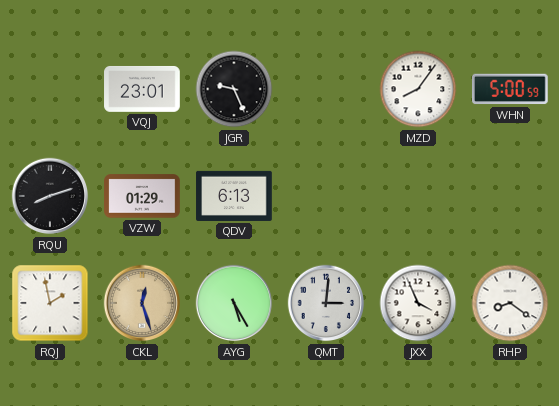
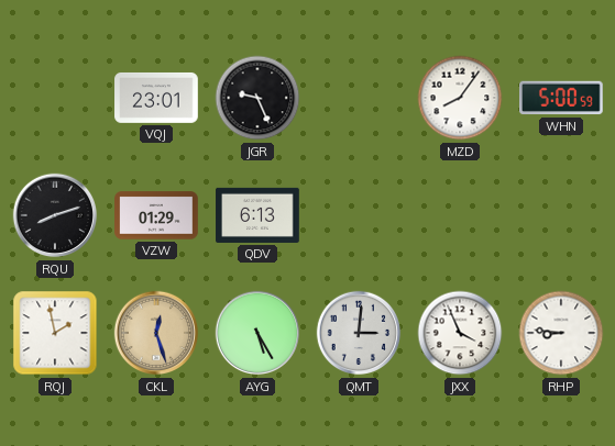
RHP: 8:21 -> 8:46 (561, 333)
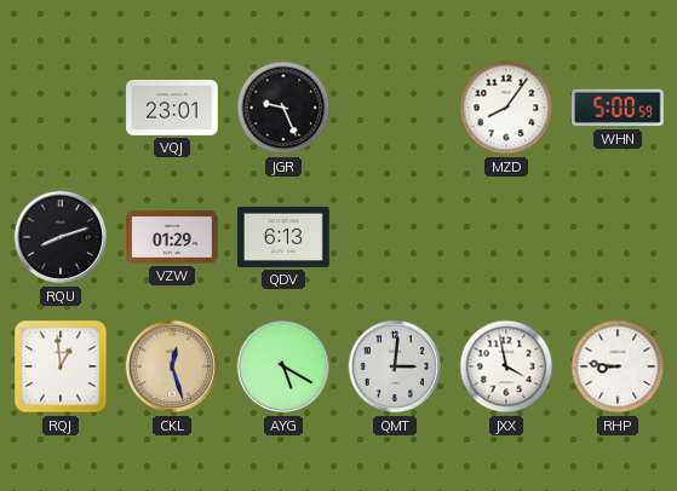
RQJ: 1:58 -> 12:59 (61, 366)
AYG: 5:25 -> 5:20 (283, 366)
JXX: 3:56 -> 3:58 (506, 366)
